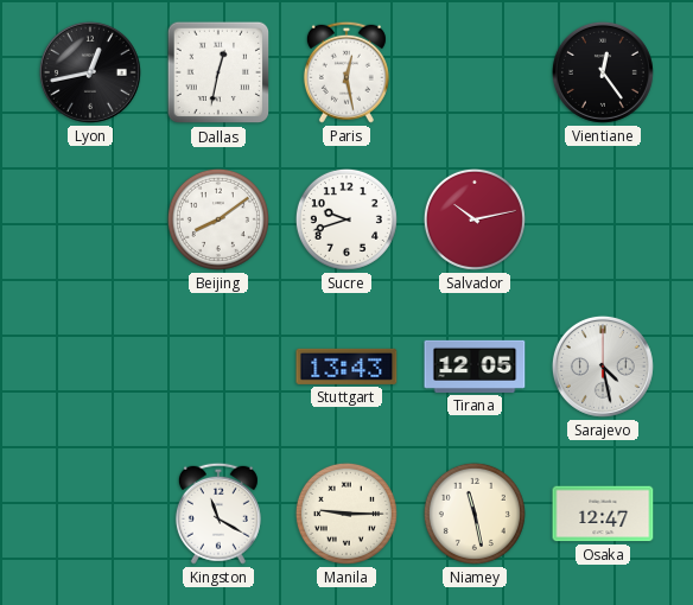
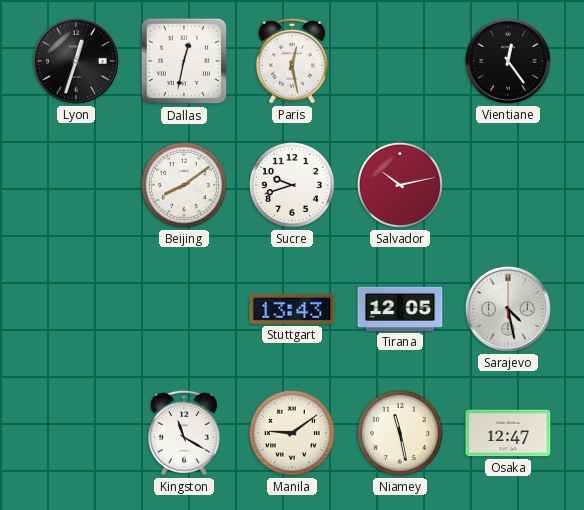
Lyon: 12:43 -> 12:33 (76, 61)
Manila: 9:15 -> 9:09 (292, 433)
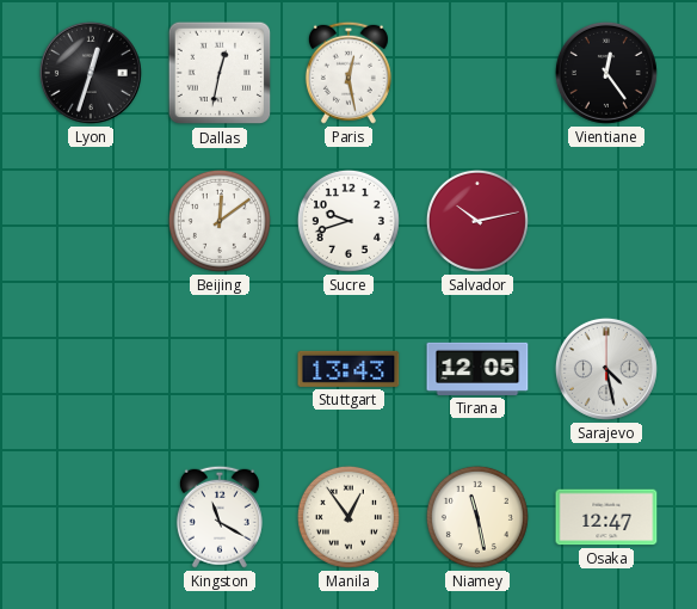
Beijing: 8:09 -> 12:09 (220, 221)
Manila: 9:09 -> 12:54 (348, 517)
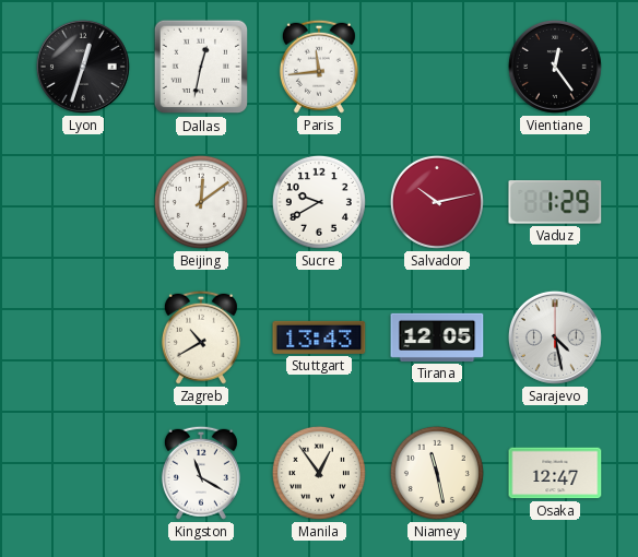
Paris: 12:28 -> 11:44 (319, 67)
Sucre: 9:42 -> 9:40 (319, 202)
Vaduz: none -> 1:29 (555, 202)
Zagreb: none -> 10:40 (201, 337)
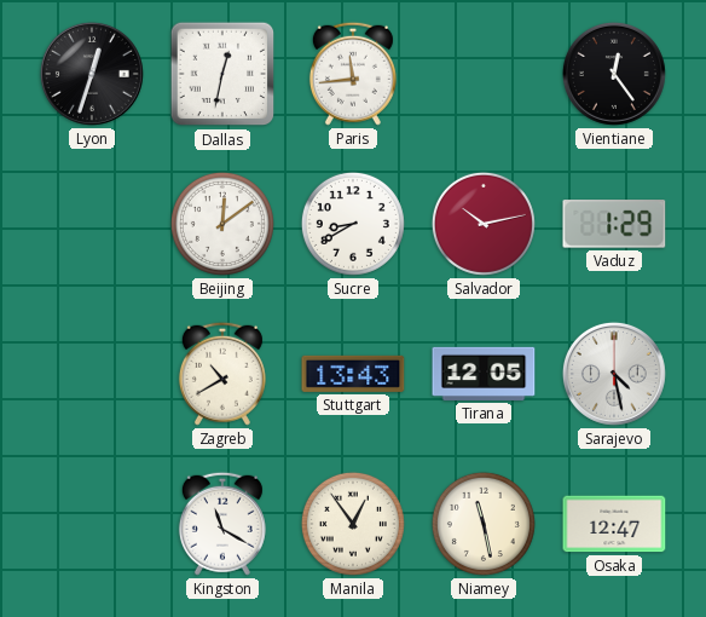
Sucre: 9:40 -> 8:40 (353, 224)
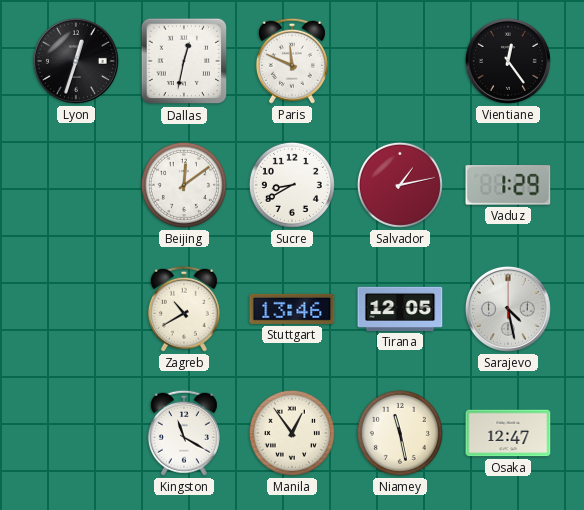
Paris: 11:44 -> 11:49 (292, 61)
Salvador: 10:13 -> 1:13 (400, 185)
Stuttgart: 13:43 -> 13:46 (292, 309)
